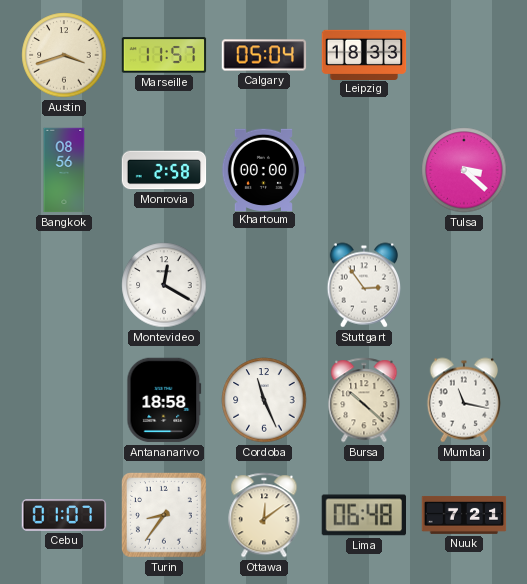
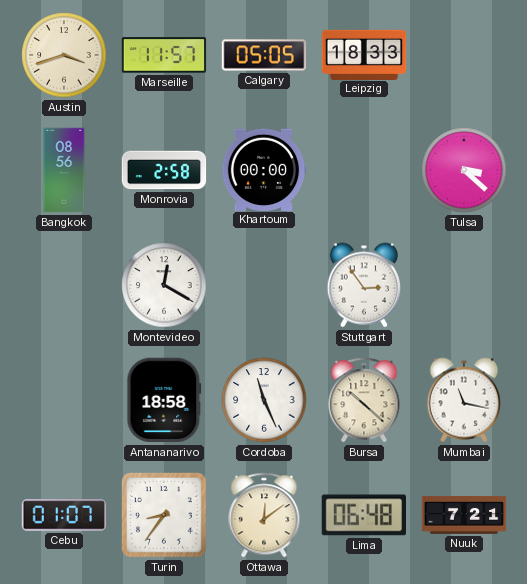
Calgary: 05:04 -> 05:05 (264, 55)
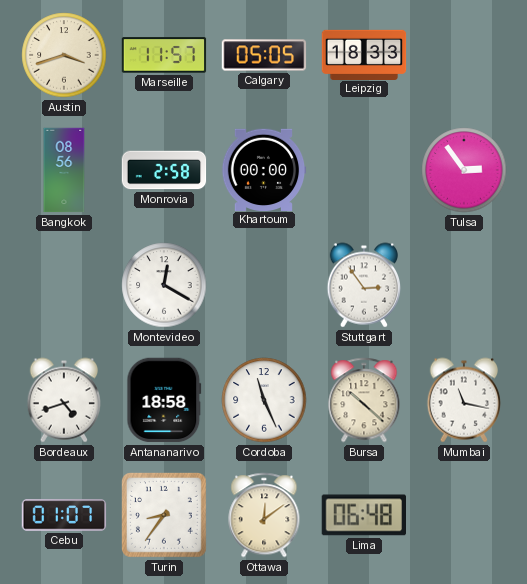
Tulsa: 3:22 -> 2:54 (464, 170)
Bordeaux: none -> 4:42 (64, 400)
Nuuk: 7:21 -> none (464, 515)
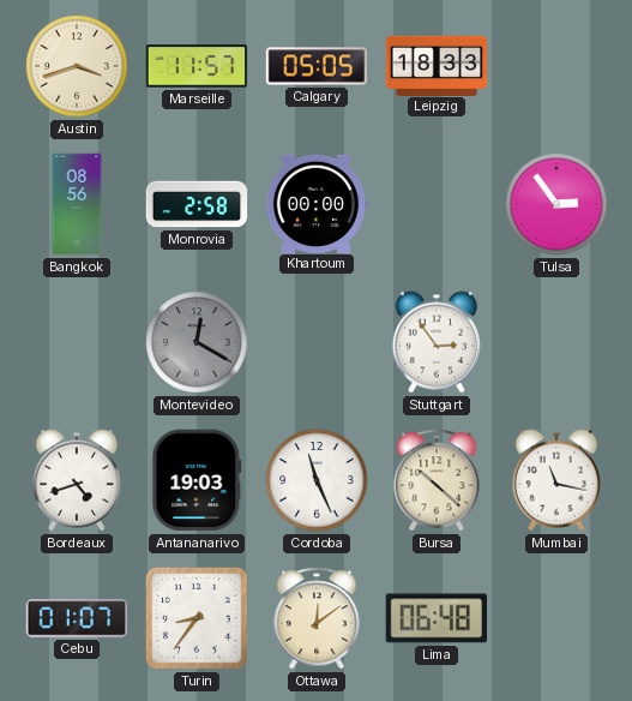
Montevideo dial: white -> grey (197, 342)
Antananarivo: 18:58 -> 19:03 (197, 480)
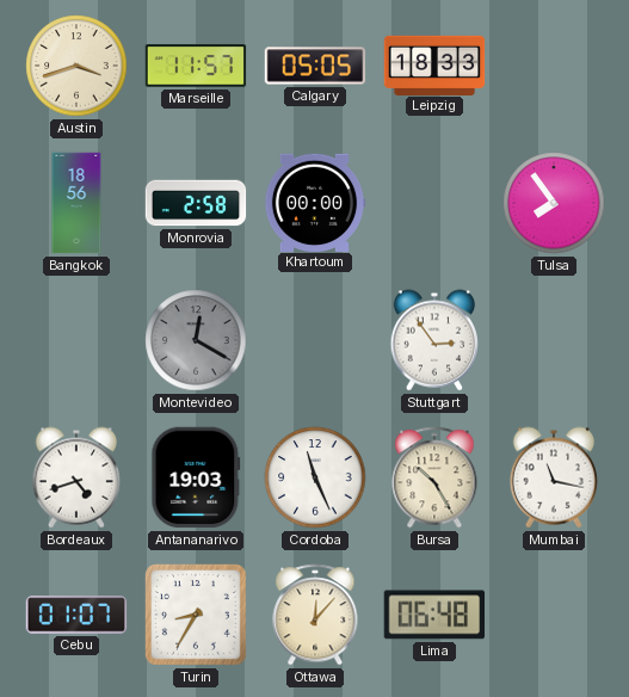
Bangkok: 08:56 -> 18:56 (76, 203)
Tulsa: 2:54 -> 7:54 (554, 203)
Bursa: 10:22 -> 10:25 (434, 477)
Turin: 8:36 -> 8:35 (196, 615)
Ottawa: 12:09 -> 12:07 (315, 615)
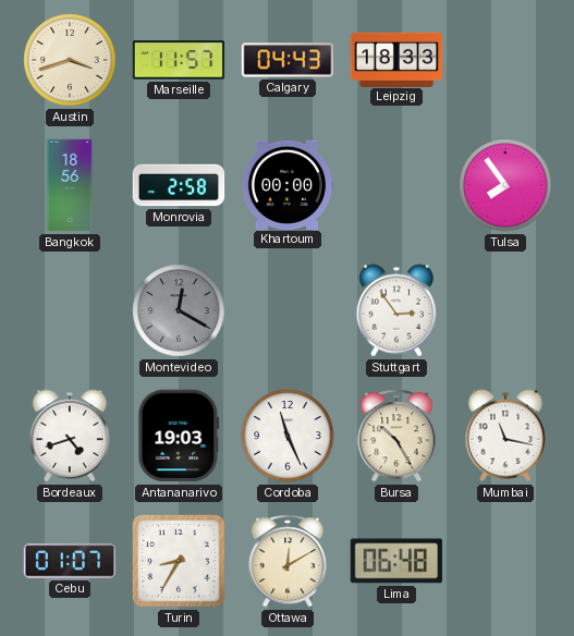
Calgary: 05:05 -> 04:43 (288, 60)
Ottawa: 12:07 -> 12:10 (288, 561)
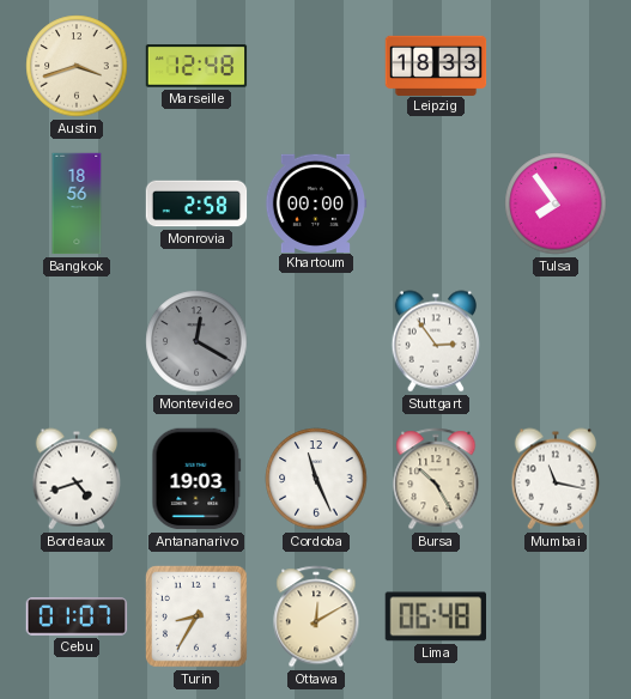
Marseille: 11:57 -> 12:48 (196, 66)
Calgary: 04:43 -> none (288, 60)
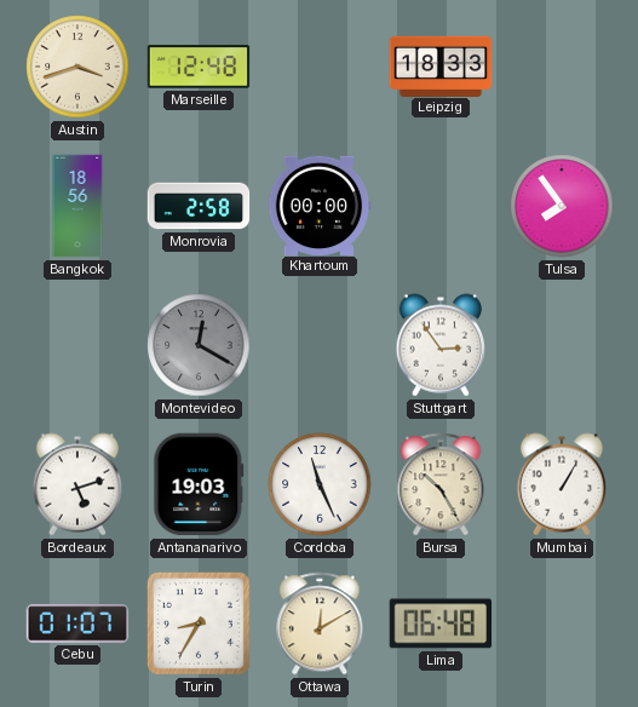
Bordeaux: 4:42 -> 5:12 (77, 484)
Mumbai: 11:17 -> 1:05 (562, 484)
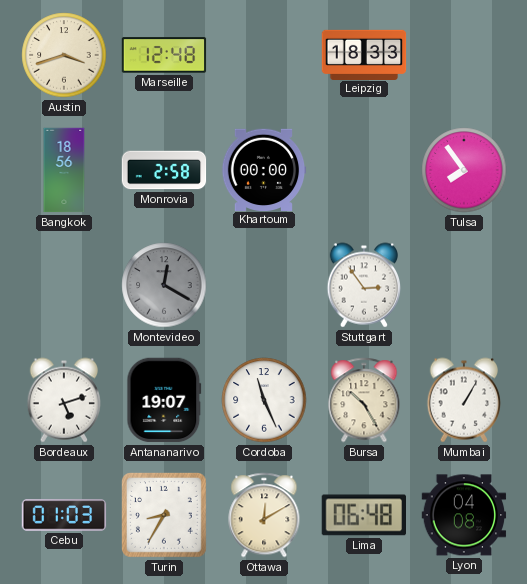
Antananarivo: 19:03 -> 19:07 (164, 400)
Cebu: 01:07 -> 01:03 (64, 515)
Lyon: none -> 04:08 (464, 515)
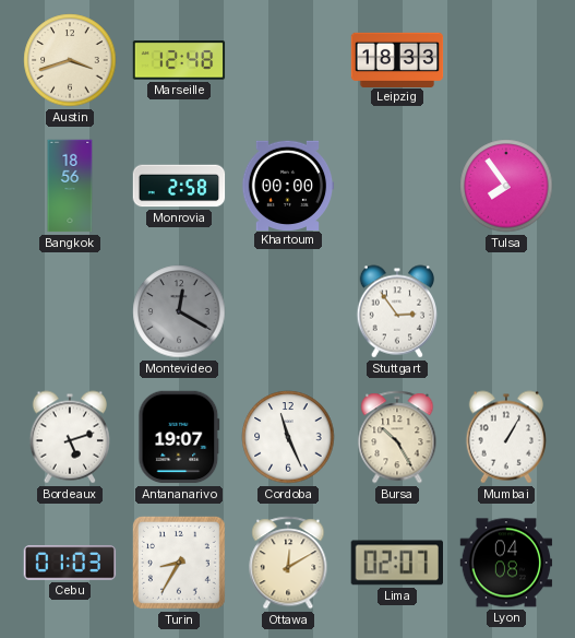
Lima: 06:48 -> 02:07 (396, 563)
